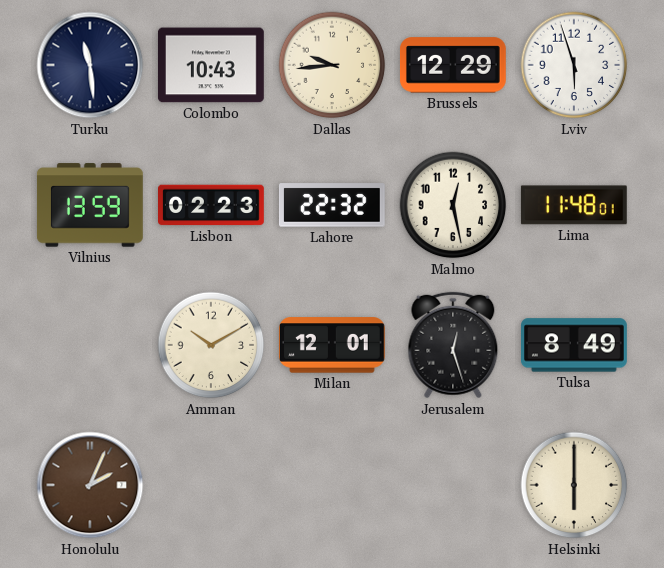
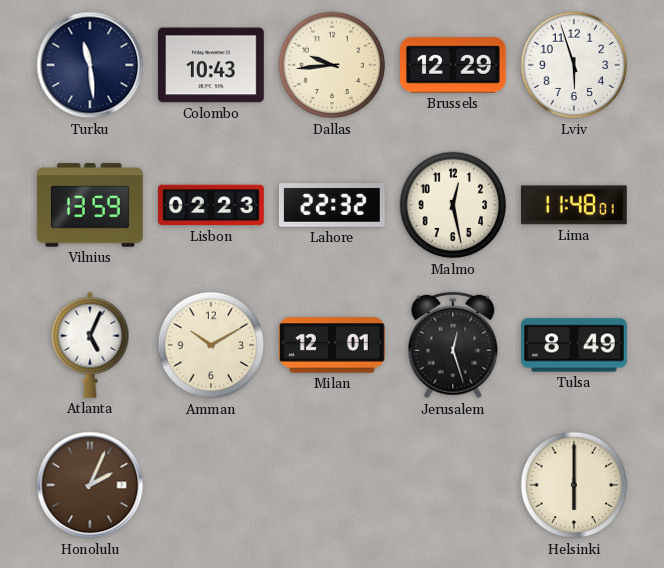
Atlanta: none -> 5:04 (90, 345)
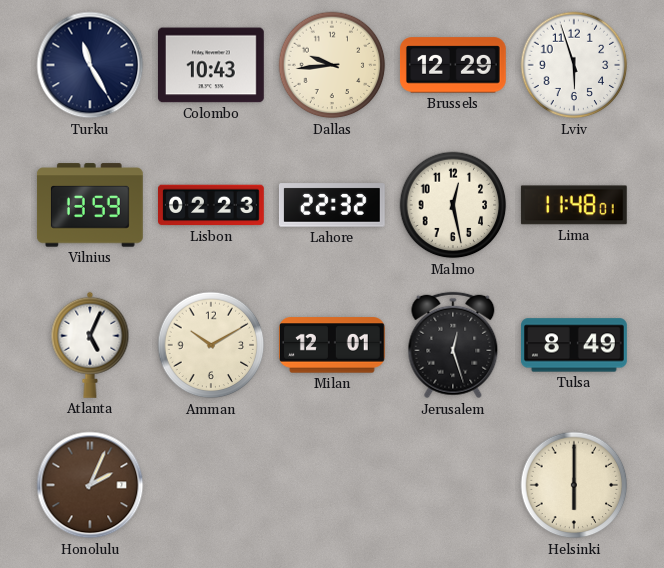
Turku: 11:29 -> 11:25 (90, 65)
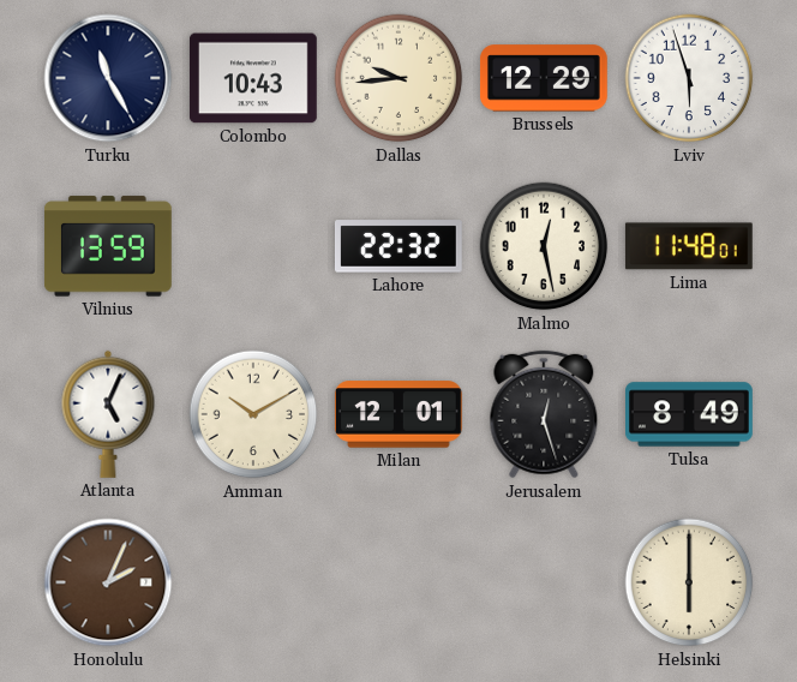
Lisbon: 02:23 -> none (212, 205)
